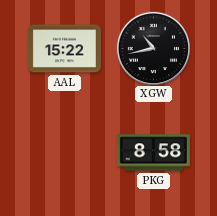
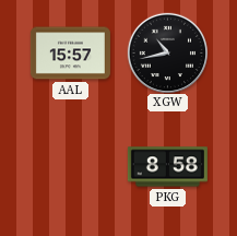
AAL: 15:22 -> 15:57 (70, 54)
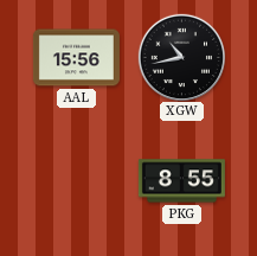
AAL: 15:57 -> 15:56 (76, 58)
PKG: 8:58 -> 8:55 (181, 181)
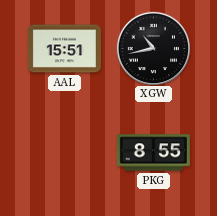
AAL: 15:56 -> 15:51 (64, 49)
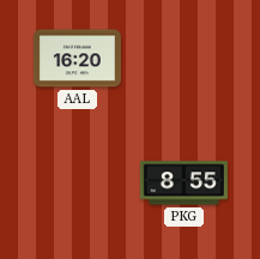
AAL: 15:51 -> 16:20 (77, 59)
XGW: 10:43 -> none (153, 48)
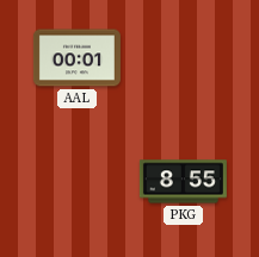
AAL: 16:20 -> 00:01 (76, 58)
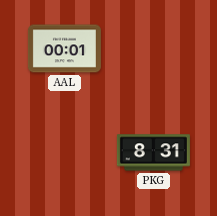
PKG: 8:55 -> 8:31 (153, 153)
